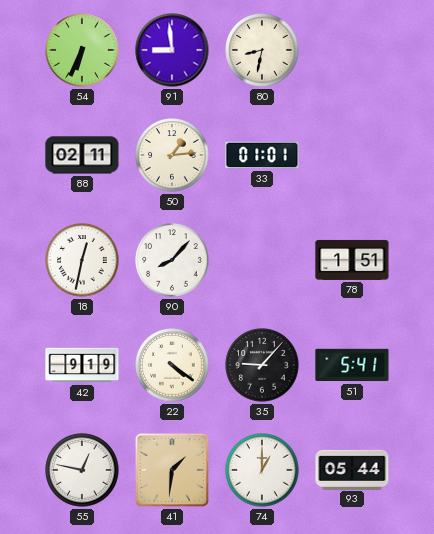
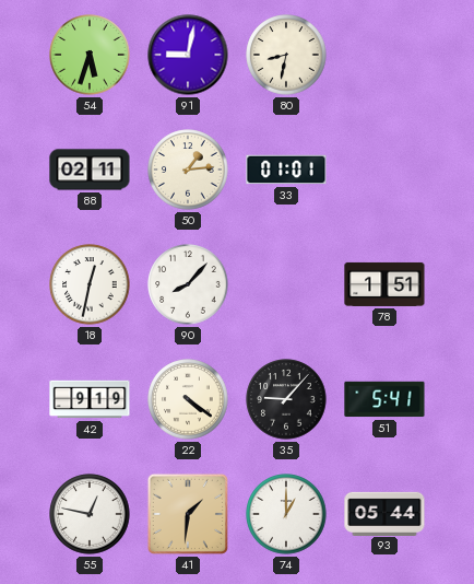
54: 6:34 -> 5:33 (90, 55)
91: 8:59 -> 9:02 (188, 55)
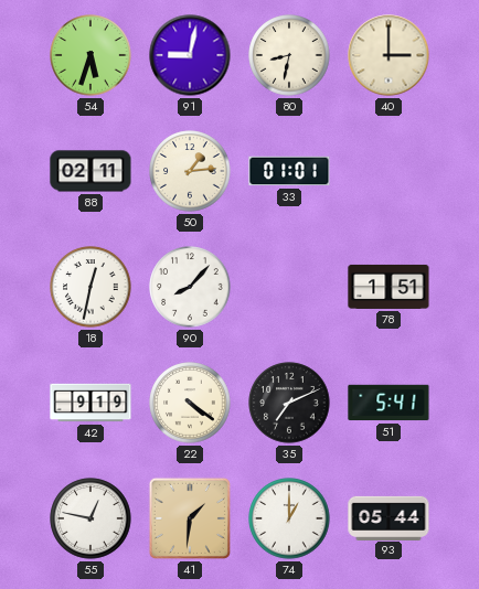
40: none -> 3:00 (388, 55)
35: 9:07 -> 7:11 (289, 403)
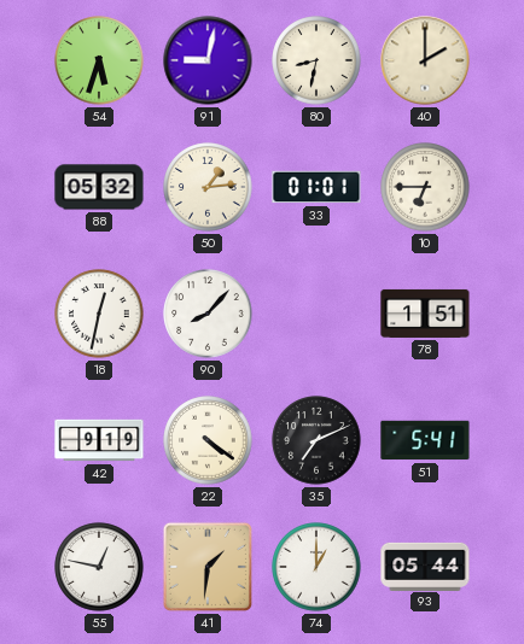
40: 3:00 -> 2:00 (425, 60)
88: 02:11 -> 05:32 (99, 187)
10: none -> 6:45 (425, 187)
